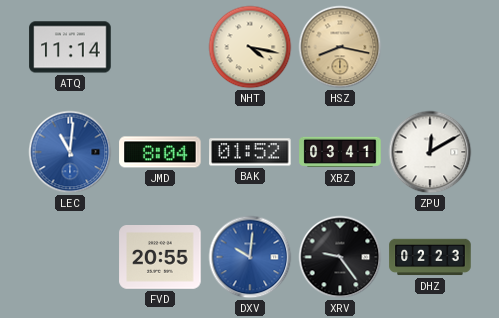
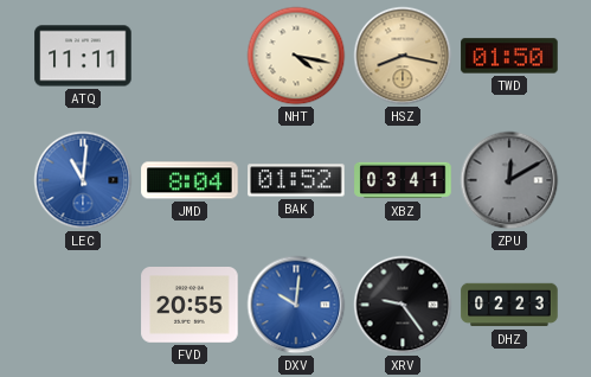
ATQ: 11:14 -> 11:11 (83, 56)
TWD: none -> 01:50 (509, 56)
ZPU dial: white -> grey (509, 180)
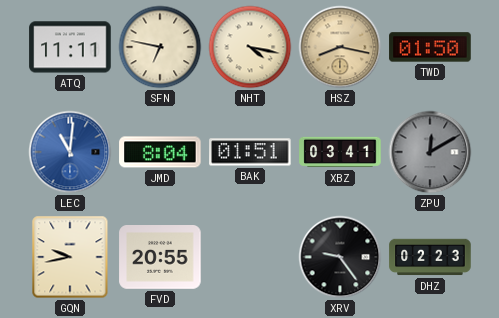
SFN: none -> 6:47 (160, 47)
BAK: 01:52 -> 01:51 (250, 152)
GQN: none -> 9:43 (70, 257)
DXV: 10:01 -> none (296, 305)
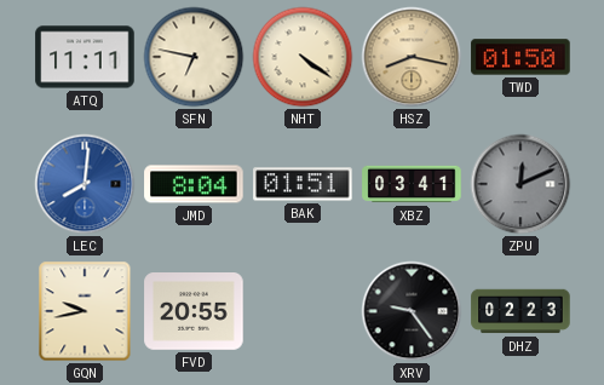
NHT: 4:17 -> 4:21 (303, 57)
LEC: 11:01 -> 8:01 (85, 184)
ZPU: 12:10 -> 12:11 (520, 184)
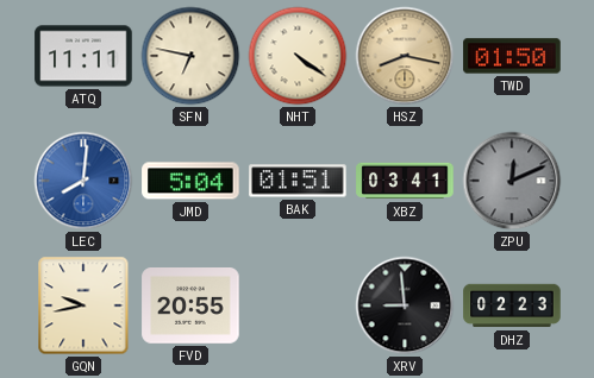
JMD: 8:04 -> 5:04 (190, 181)
XRV: 9:24 -> 8:59 (405, 305)
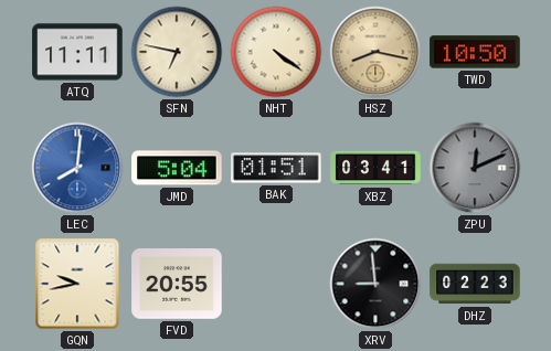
TWD: 01:50 -> 10:50 (475, 52)
